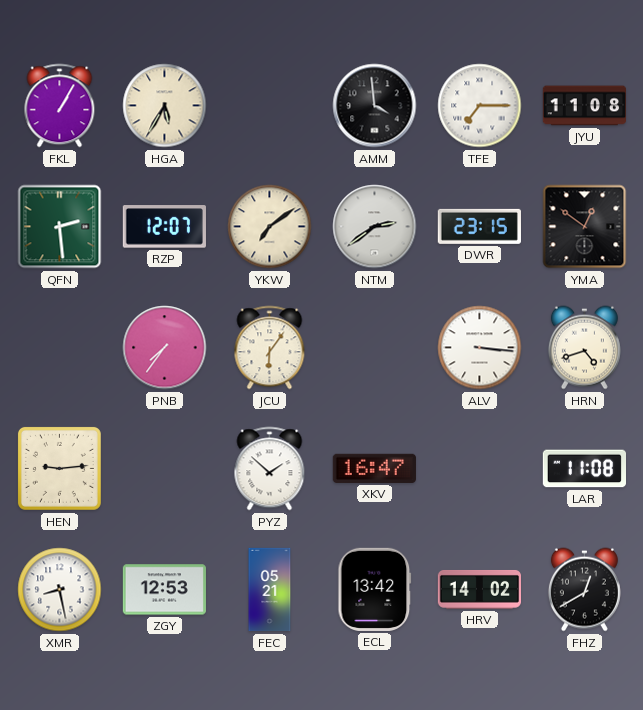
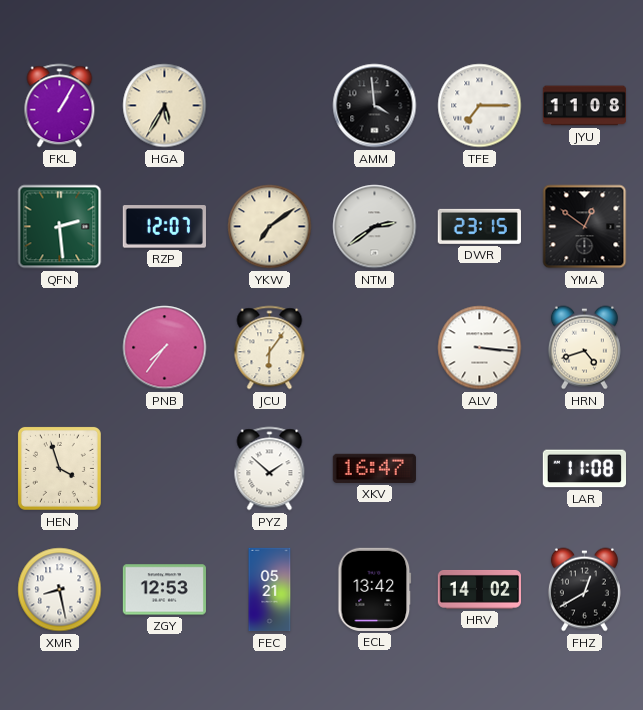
HEN: 9:14 -> 3:57 (59, 468)
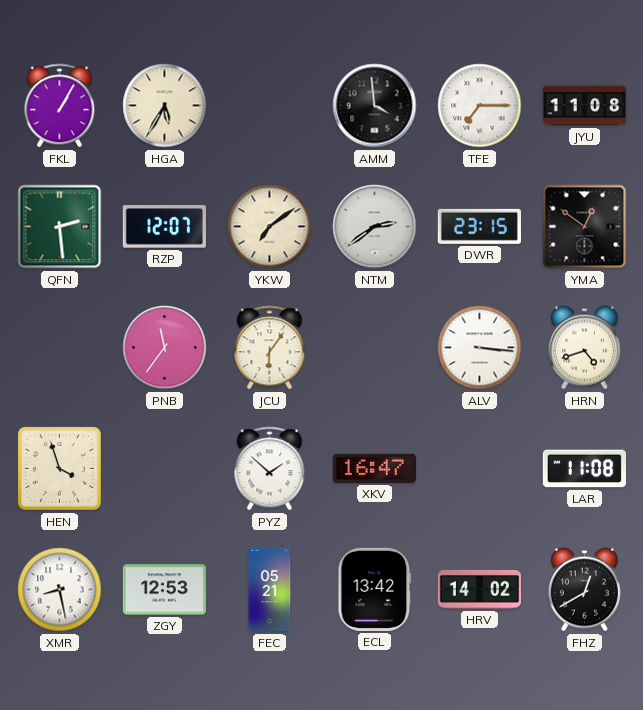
PNB: 7:36 -> 11:36 (165, 348)
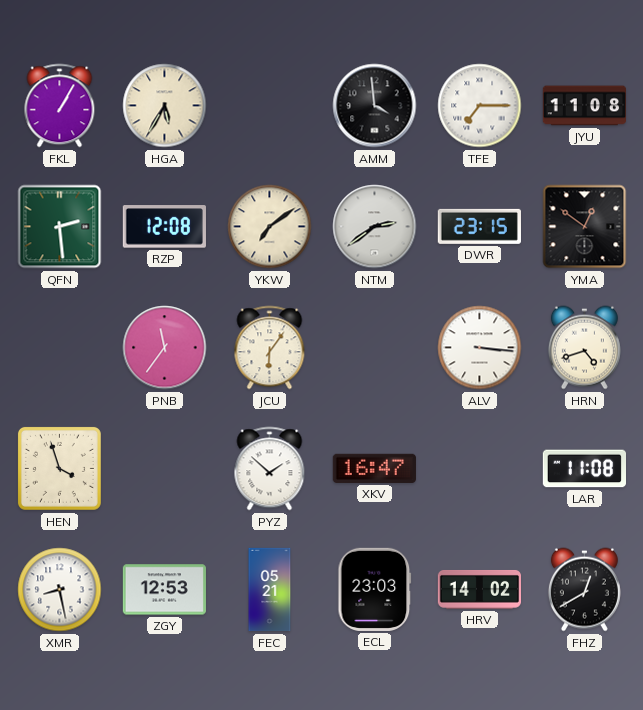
RZP: 12:07 -> 12:08 (164, 227)
ECL: 13:42 -> 23:03 (375, 589)
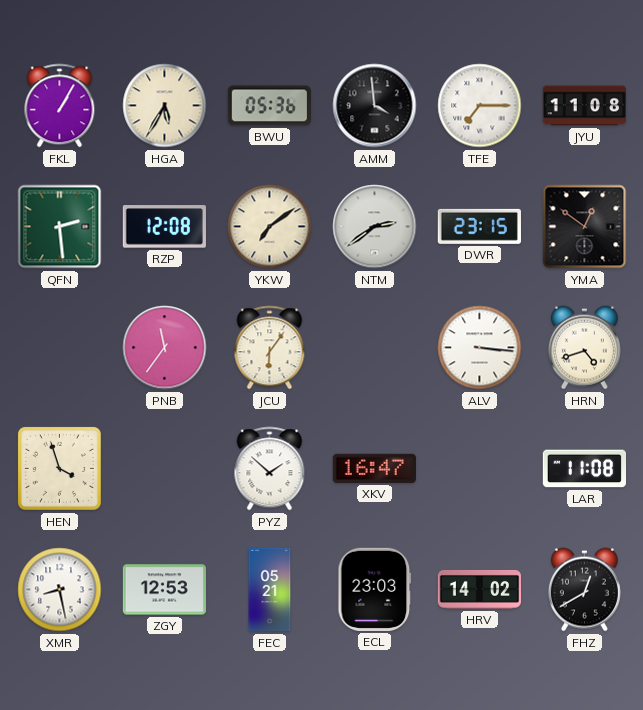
BWU: none -> 05:36 (269, 106)
